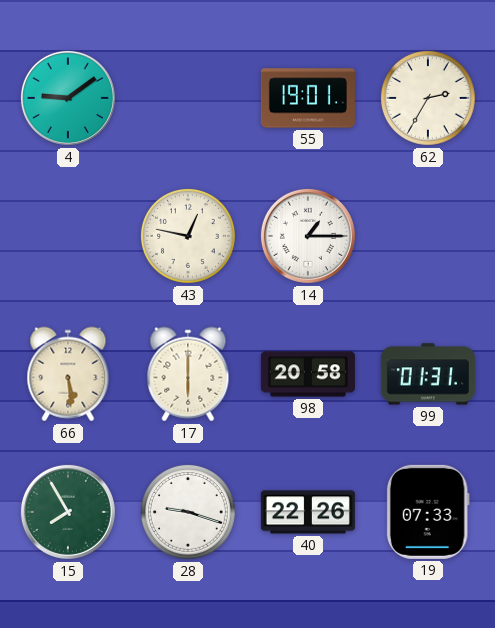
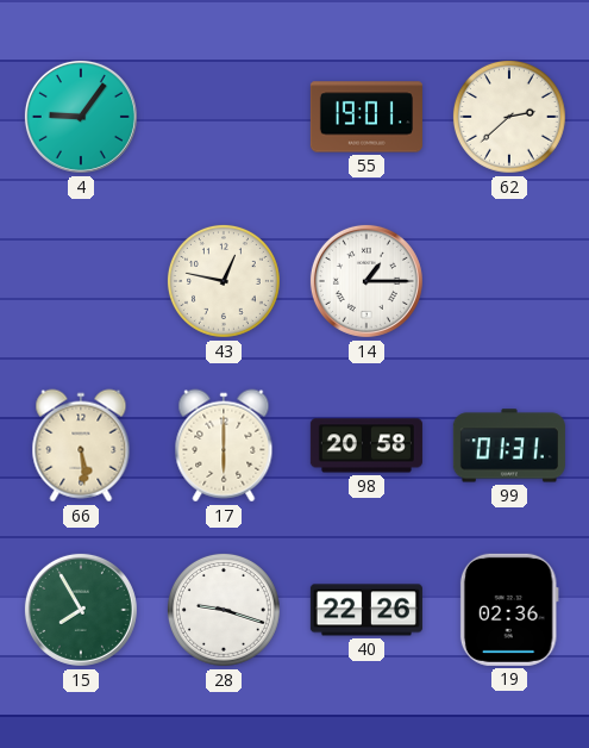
4: 9:09 -> 9:06 (81, 117)
62: 2:35 -> 2:38 (509, 117)
19: 07:33 -> 02:36 (509, 610)
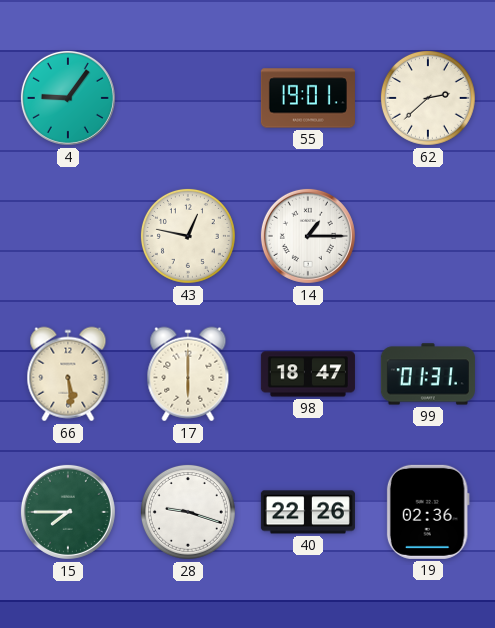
98: 20:58 -> 18:47 (308, 374)
15: 7:55 -> 7:45 (68, 512)
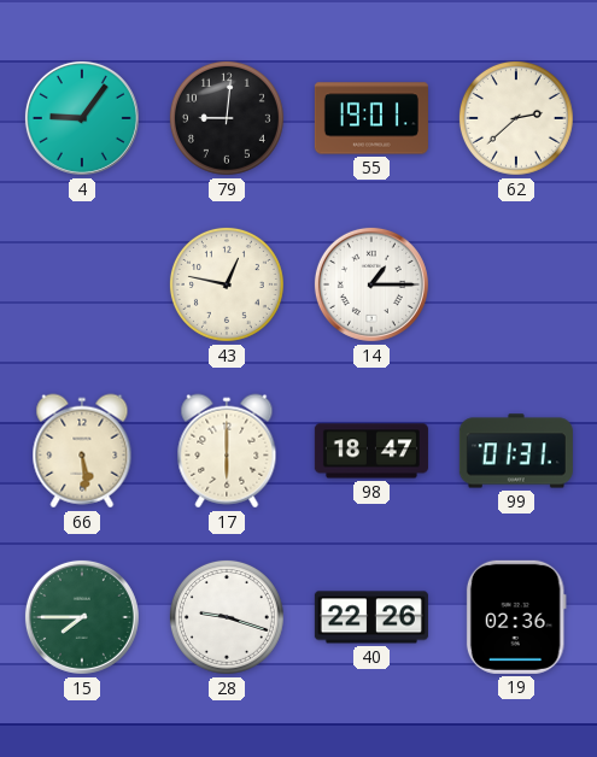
79: none -> 9:01 (227, 118)
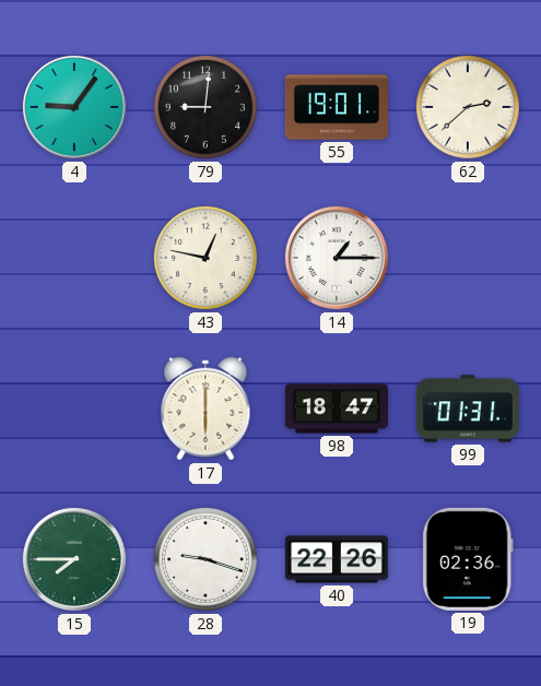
66: 5:29 -> none (82, 451)
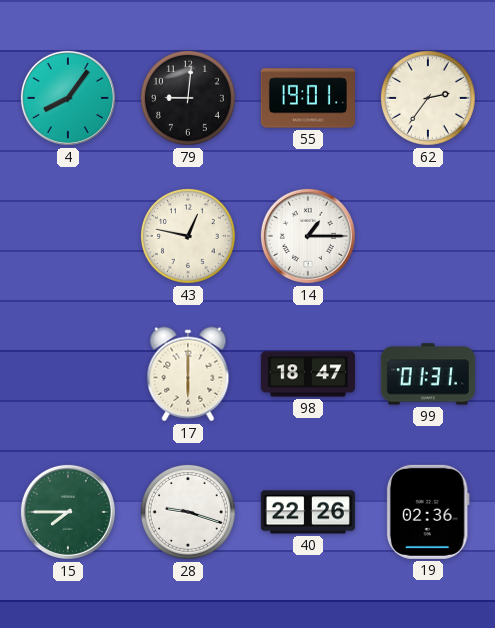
4: 9:06 -> 8:06 (68, 98)
62: 2:38 -> 2:36 (428, 98)
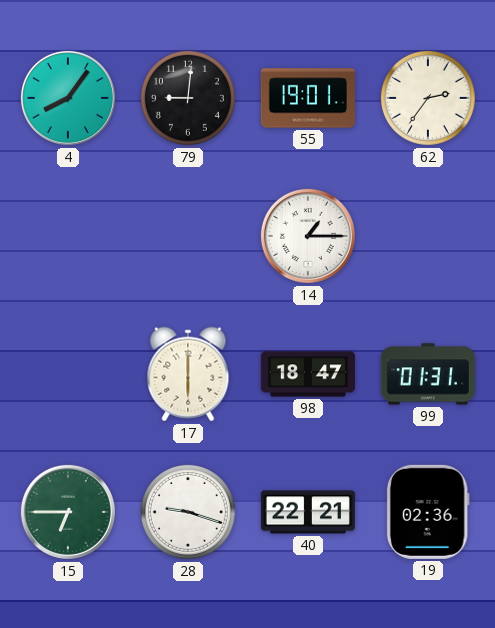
43: 12:47 -> none (188, 236)
15: 7:45 -> 6:45 (68, 512)
40: 22:26 -> 22:21 (308, 512)
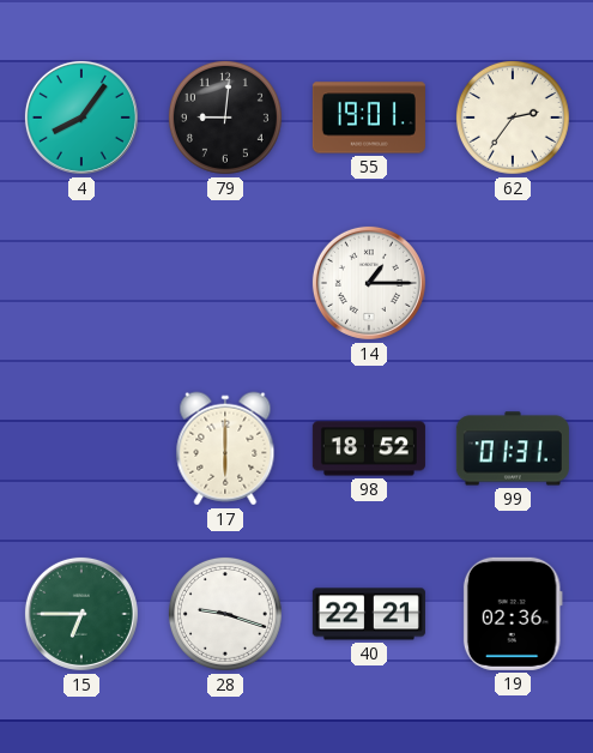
98: 18:47 -> 18:52 (369, 448)
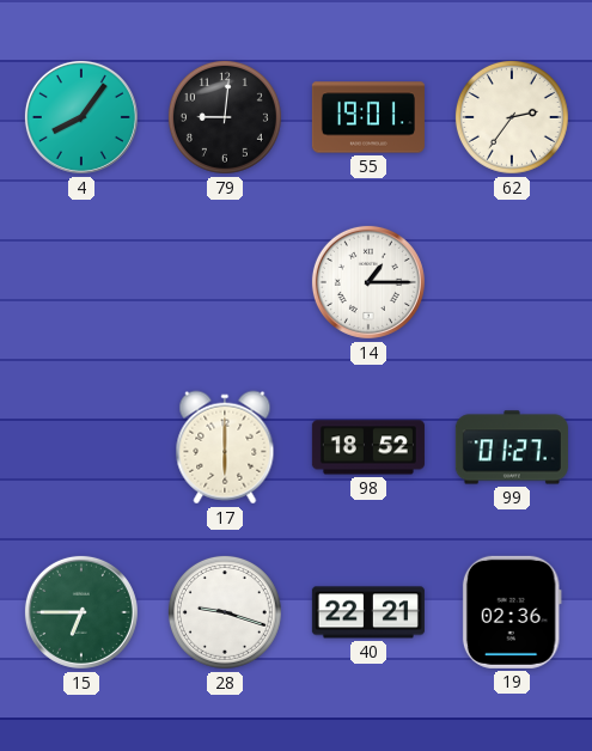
99: 01:31 -> 01:27 (512, 447)
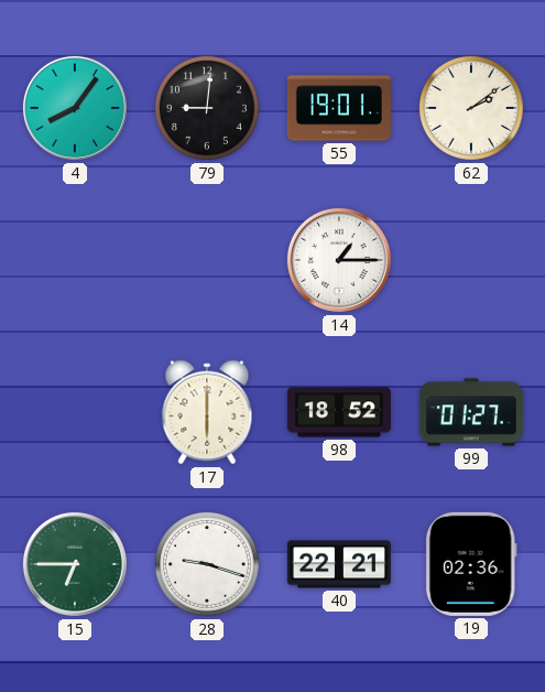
62: 2:36 -> 2:09 (471, 108)
